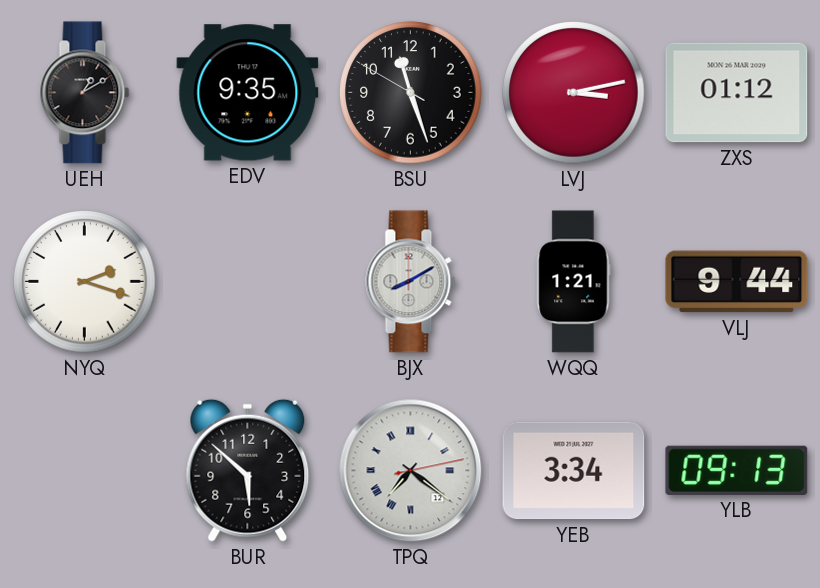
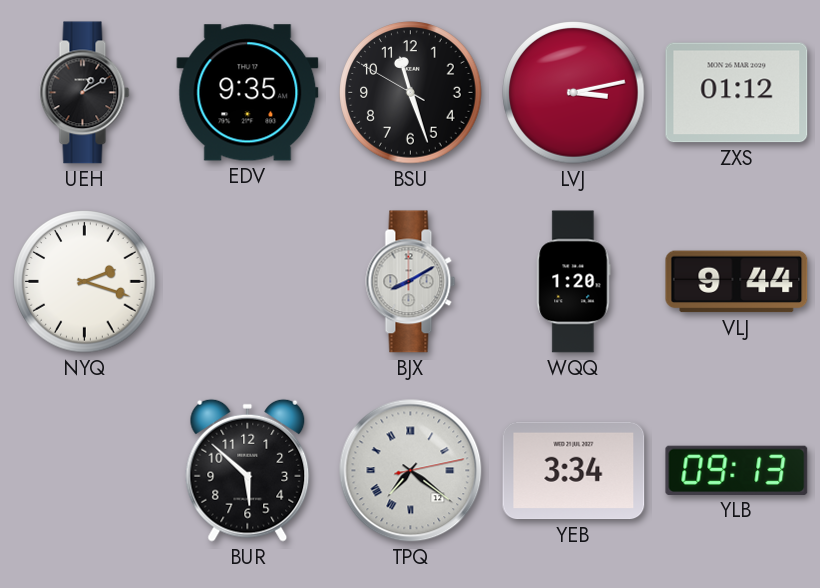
WQQ: 1:21 -> 1:20 (574, 282)
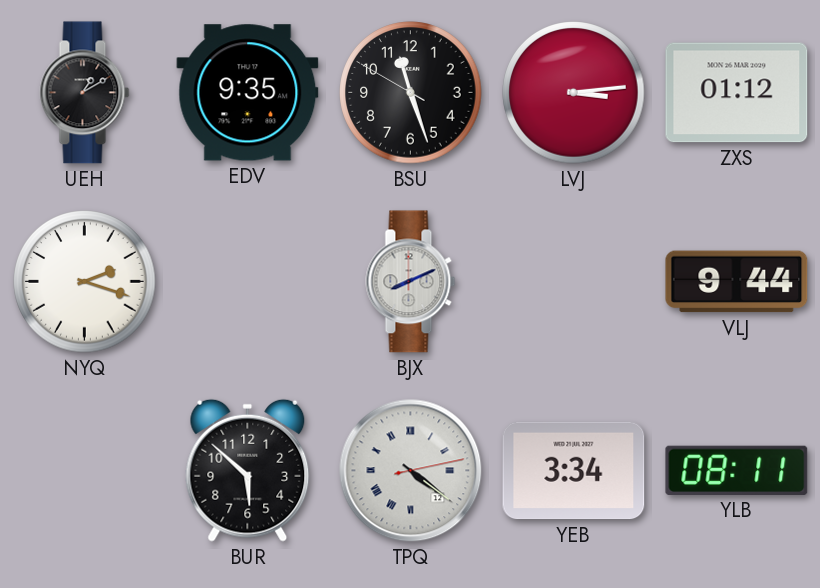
LVJ: 3:13 -> 3:14 (574, 93)
BJX: 8:10 -> 8:11 (411, 282)
WQQ: 1:20 -> none (574, 282)
TPQ: 7:21 -> 4:21 (411, 471)
YLB: 09:13 -> 08:11 (737, 470)
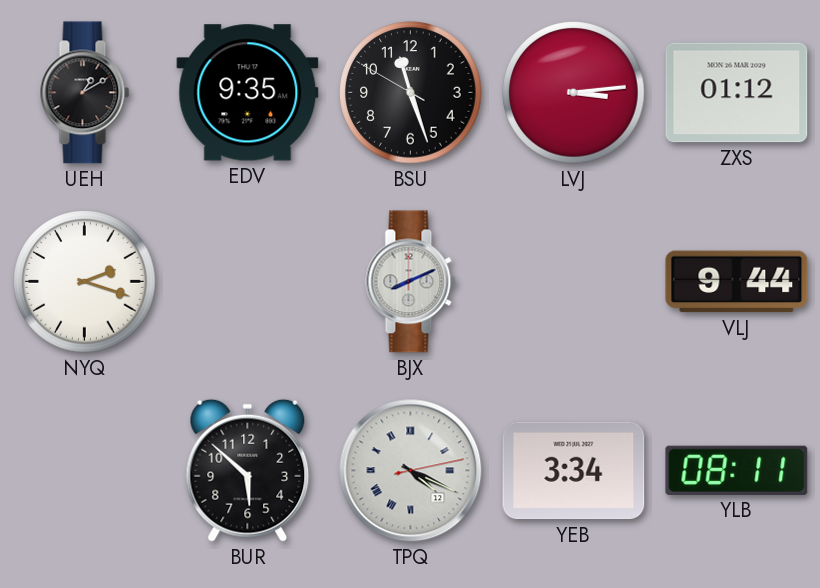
TPQ: 4:21 -> 4:19 (411, 471)
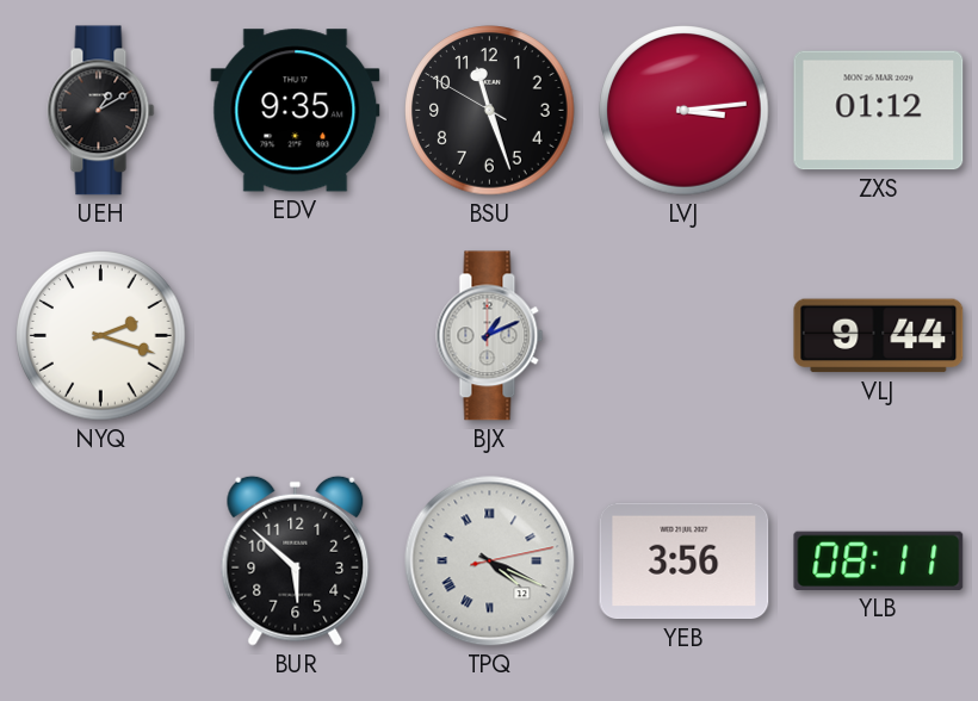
BJX: 8:11 -> 1:11 (490, 336)
YEB: 3:34 -> 3:56 (685, 562)
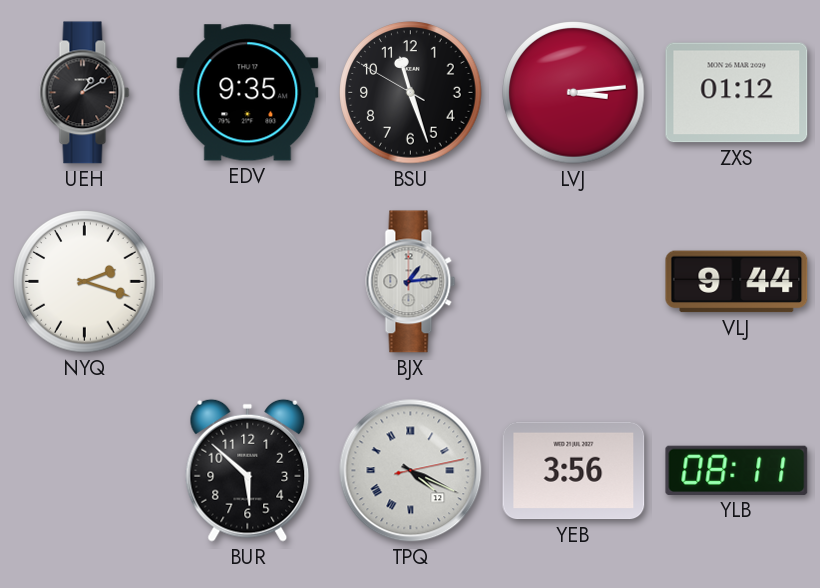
BJX: 1:11 -> 1:14 (411, 282)
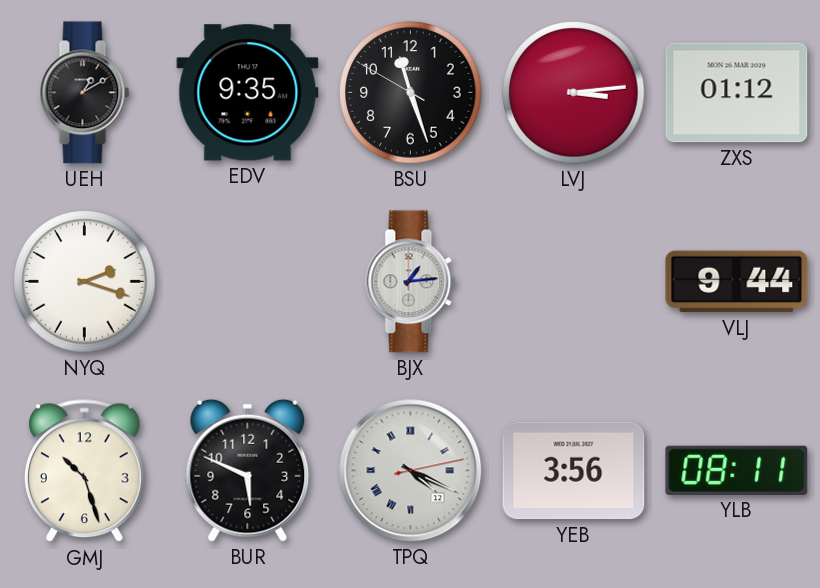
GMJ: none -> 10:27 (84, 471)
BUR: 5:52 -> 5:49 (248, 470)
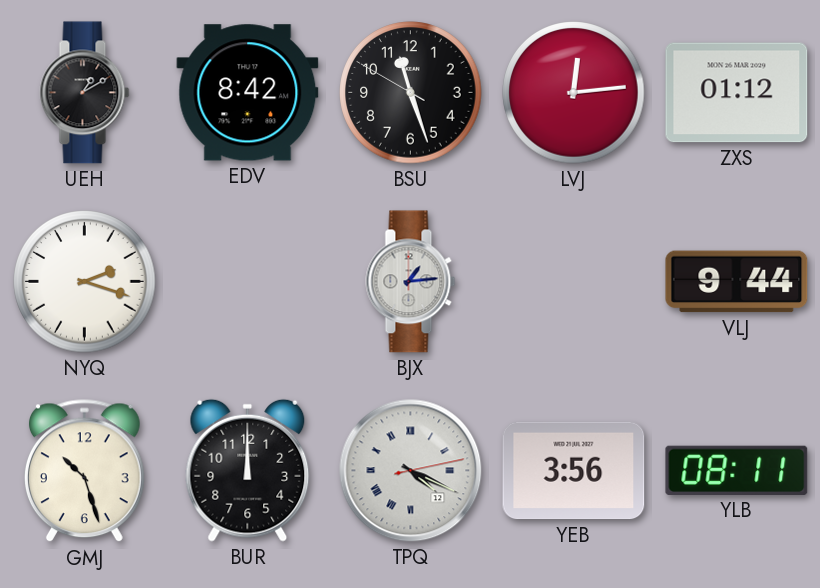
EDV: 9:35 -> 8:42 (248, 93)
LVJ: 3:14 -> 12:14 (574, 93)
BUR: 5:49 -> 12:00 (248, 470)
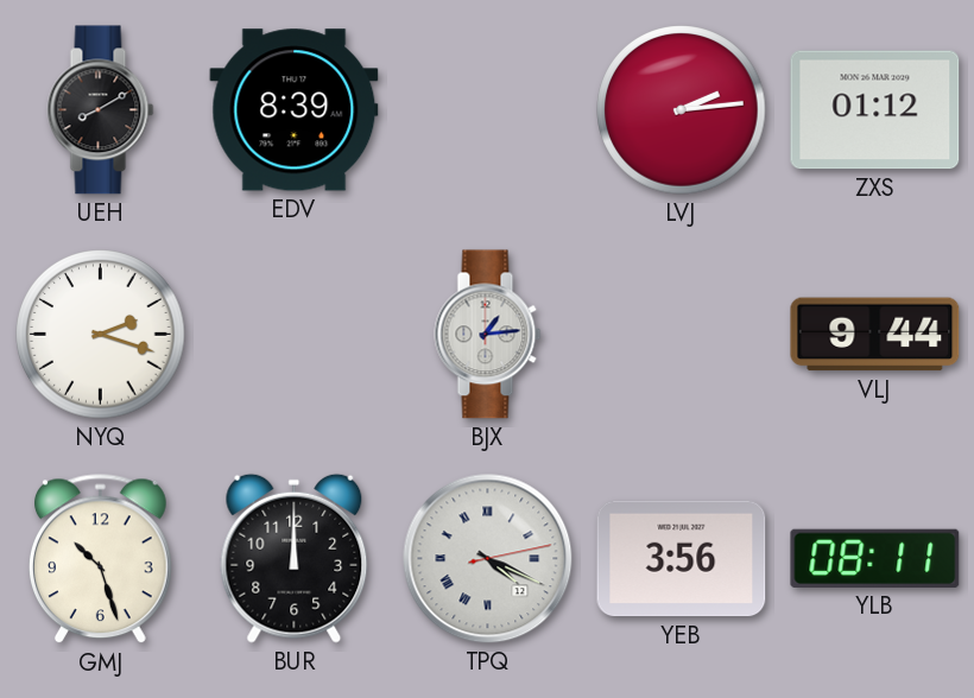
UEH: 1:10 -> 8:10 (101, 110)
EDV: 8:42 -> 8:39 (295, 110)
BSU: 11:26 -> none (411, 93)
LVJ: 12:14 -> 2:14 (682, 110)
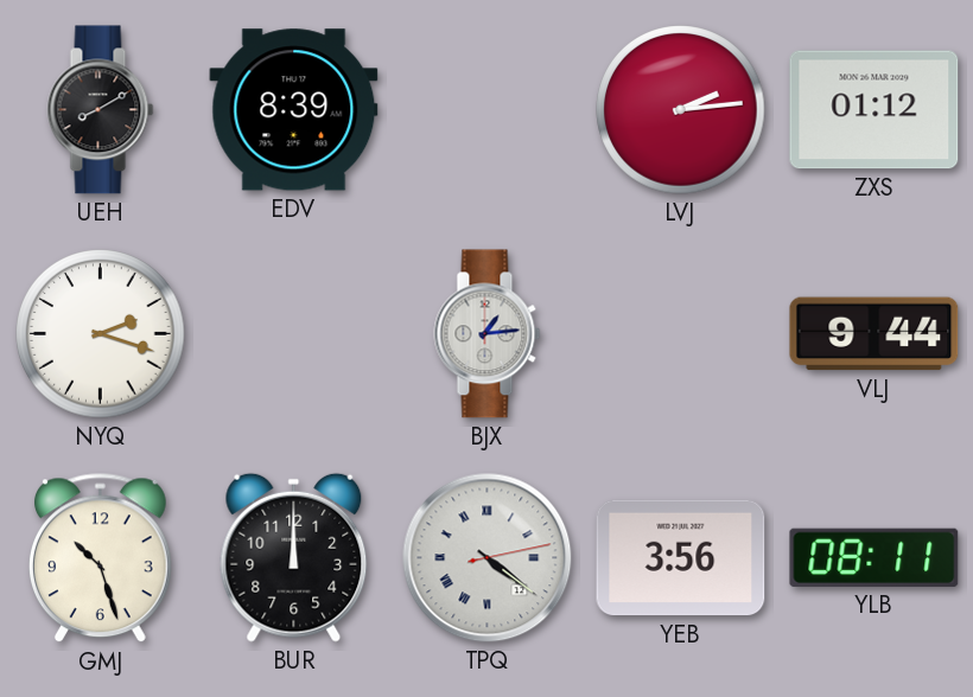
TPQ: 4:19 -> 4:21 (488, 558)
